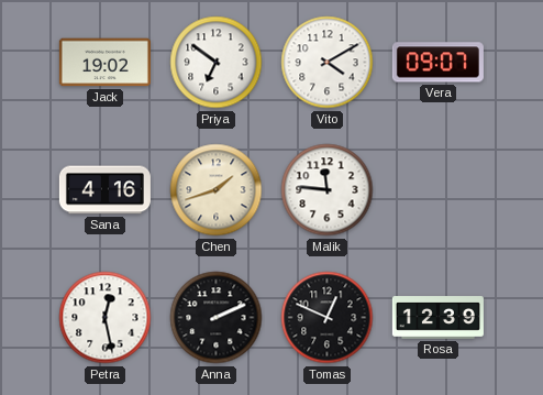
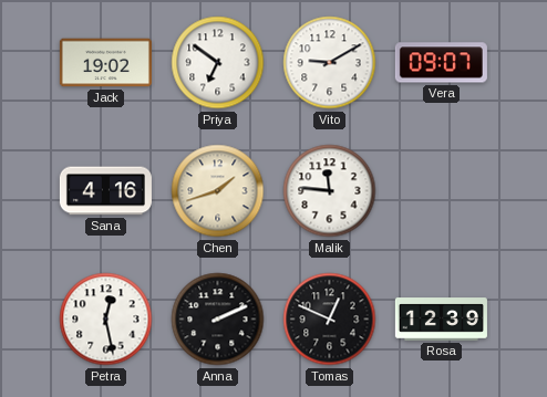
Vito: 4:10 -> 9:10 (330, 63)
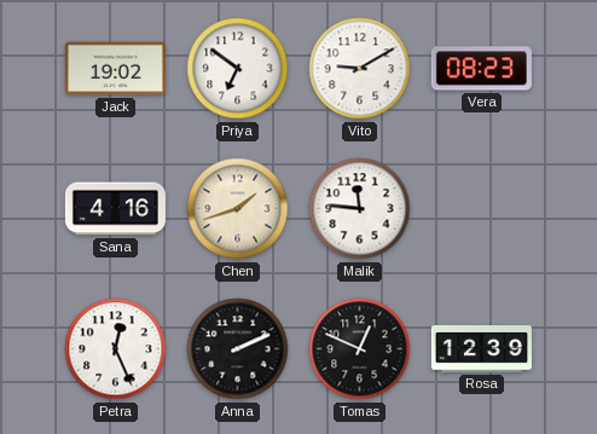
Vera: 09:07 -> 08:23 (481, 69)
Petra: 12:28 -> 12:26 (116, 349)
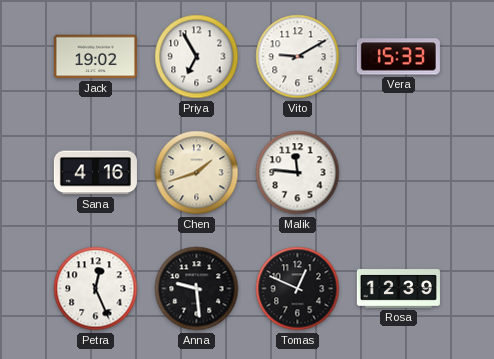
Priya: 6:51 -> 6:55 (197, 57)
Vera: 08:23 -> 15:33 (398, 57)
Anna: 2:11 -> 9:29 (197, 289)
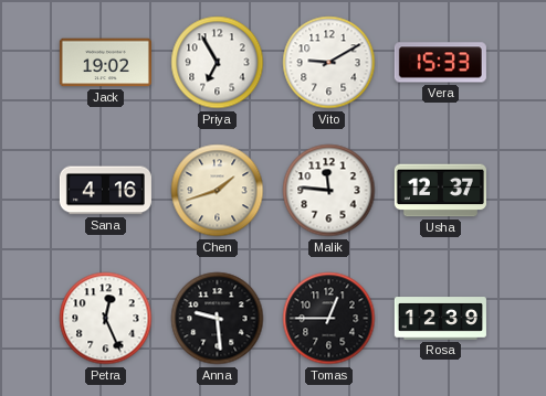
Usha: none -> 12:37 (440, 191)
Tomas: 12:49 -> 12:45 (329, 319)
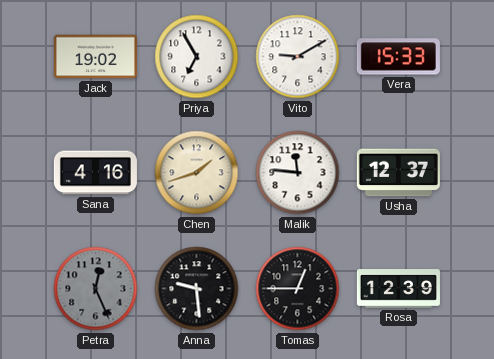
Petra dial: white -> grey (96, 289)
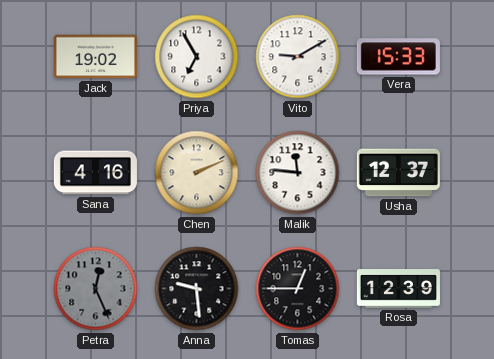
Chen: 1:42 -> 2:11 (197, 173)
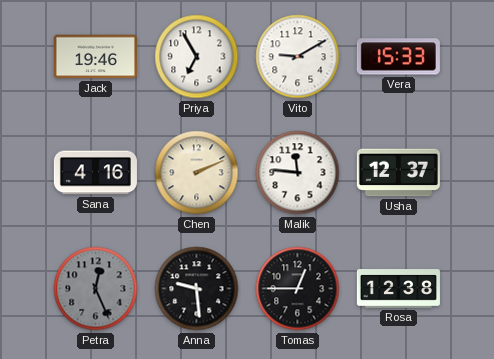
Jack: 19:02 -> 19:46 (95, 57)
Rosa: 12:39 -> 12:38 (398, 289)
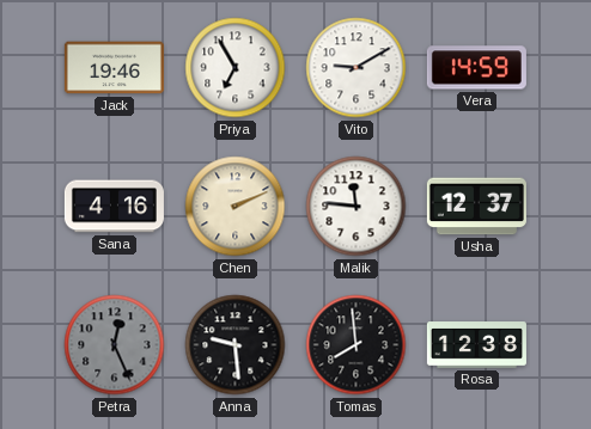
Vera: 15:33 -> 14:59 (476, 68)
Tomas: 12:45 -> 7:59 (357, 345)
